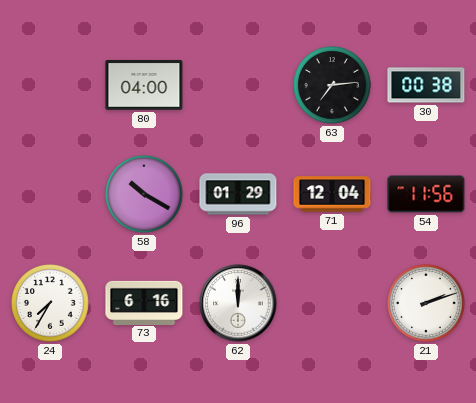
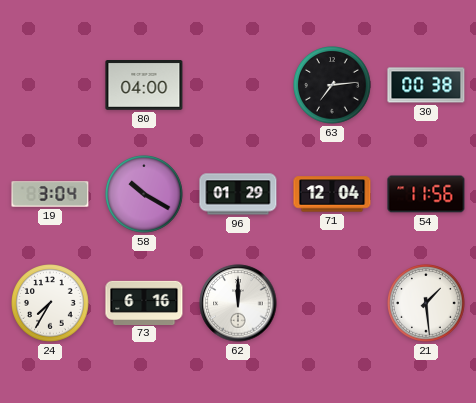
19: none -> 3:04 (50, 194)
21: 2:12 -> 1:29 (427, 304)
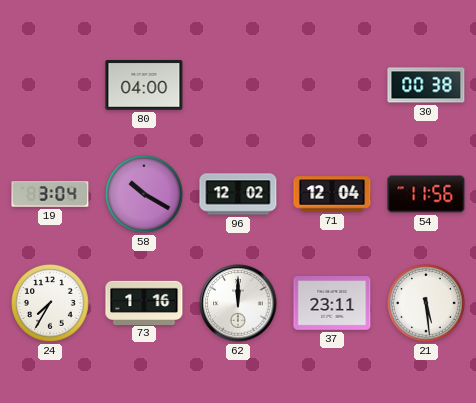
63: 7:14 -> none (333, 86)
96: 01:29 -> 12:02 (238, 194)
73: 6:16 -> 1:16 (144, 302)
37: none -> 23:11 (332, 304)
21: 1:29 -> 5:29 (427, 304)
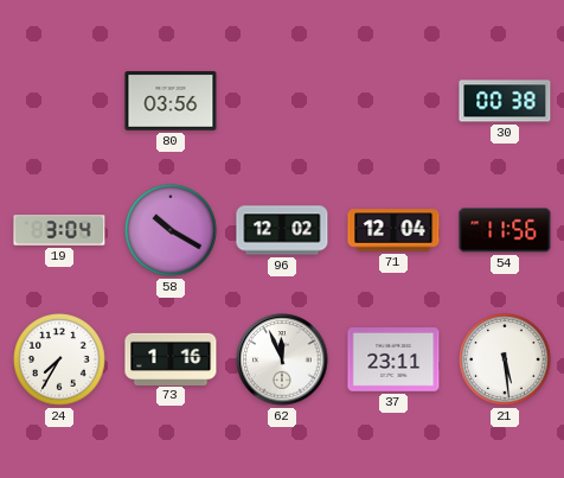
80: 04:00 -> 03:56 (171, 102)
62: 12:00 -> 11:56 (282, 359)
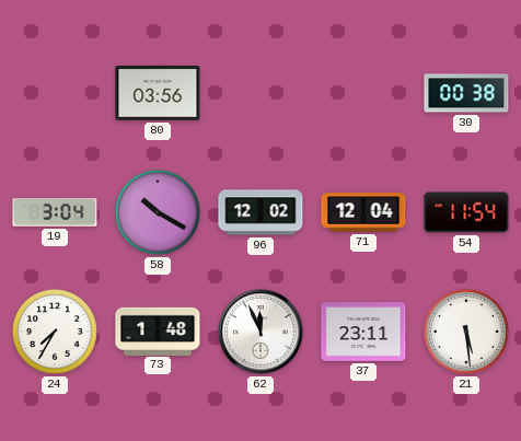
54: 11:56 -> 11:54 (466, 212)
73: 1:16 -> 1:48 (158, 330)
